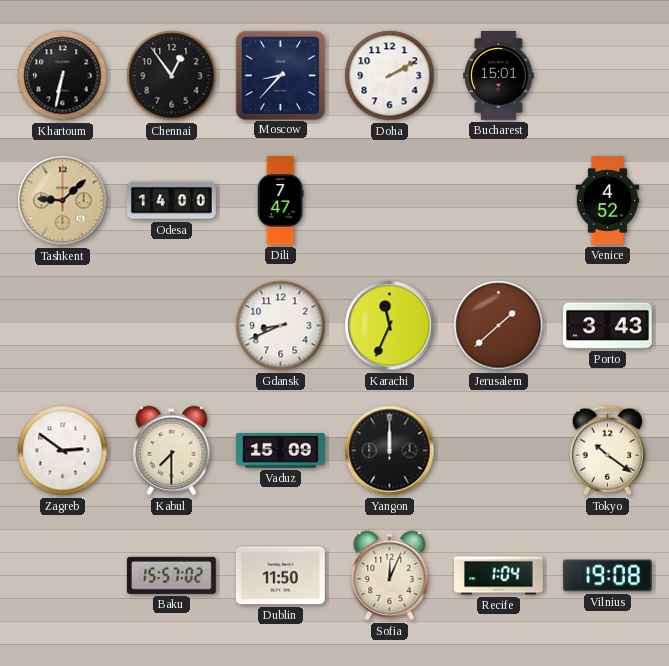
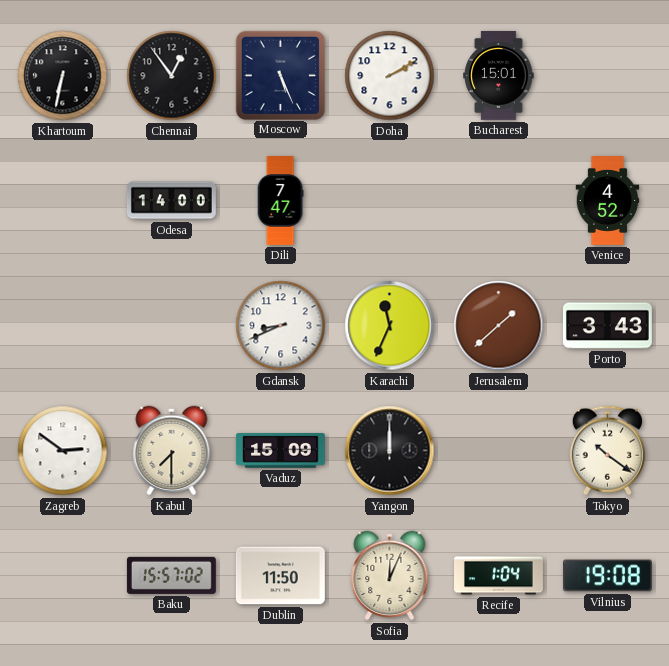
Moscow: 8:37 -> 5:26 (280, 75)
Tashkent: 9:08 -> none (63, 201)
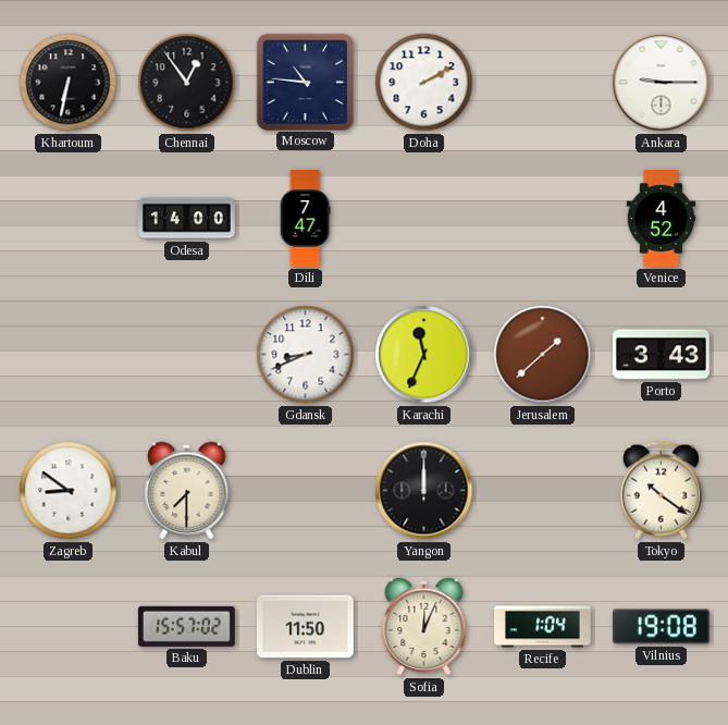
Moscow: 5:26 -> 10:46 (305, 82)
Bucharest: 15:01 -> none (499, 75)
Ankara: none -> 9:15 (662, 83)
Zagreb: 2:51 -> 8:51 (69, 491)
Vaduz: 15:09 -> none (280, 451)
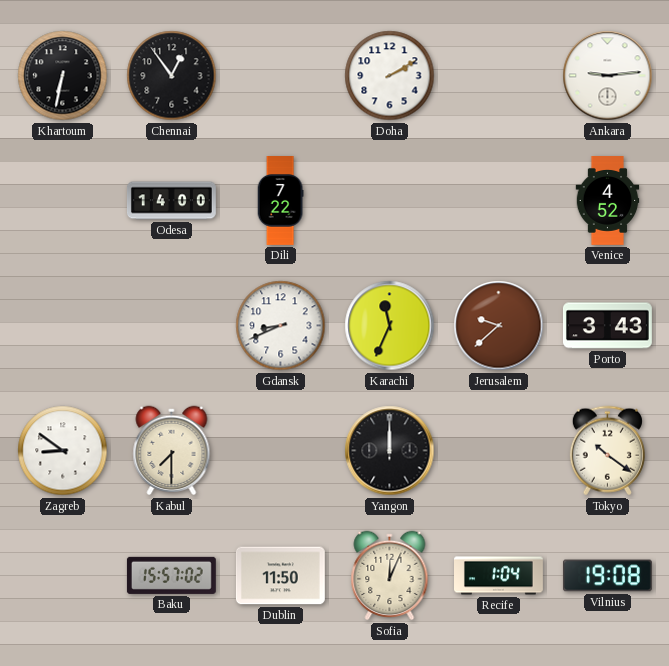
Moscow: 10:46 -> none (305, 82)
Ankara: 9:15 -> 9:14 (608, 76)
Dili: 7:47 -> 7:22 (280, 201)
Jerusalem: 1:38 -> 9:38 (499, 326)
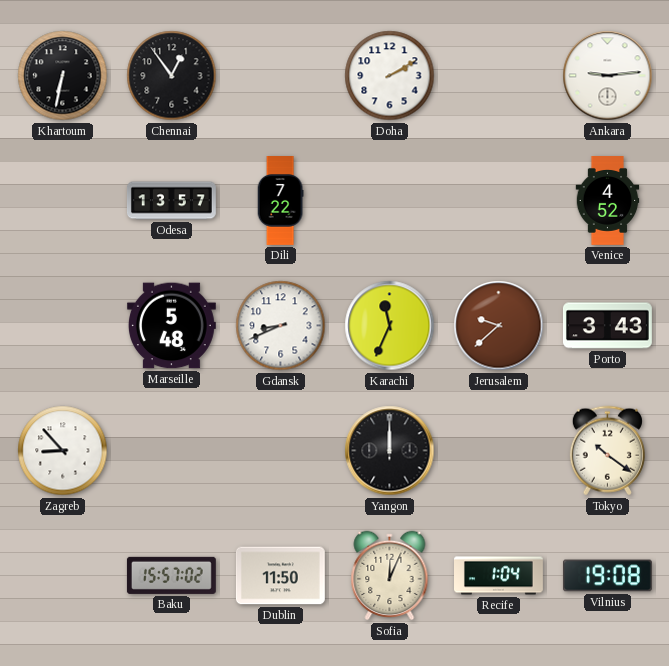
Odesa: 14:00 -> 13:57 (171, 201)
Marseille: none -> 5:48 (171, 326)
Zagreb: 8:51 -> 8:53 (63, 451)
Kabul: 7:30 -> none (172, 451)
